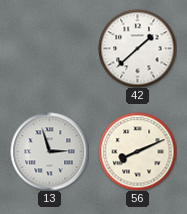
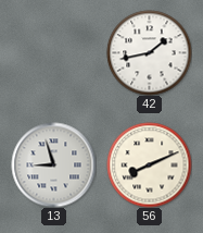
42: 1:38 -> 1:43 (149, 52)
13: 2:57 -> 8:57 (53, 164)
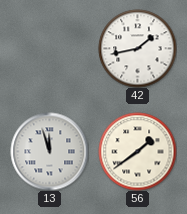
13: 8:57 -> 11:57 (49, 151)
56: 8:11 -> 1:39 (137, 151)
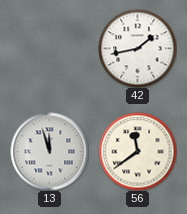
56: 1:39 -> 11:39 (137, 151)
